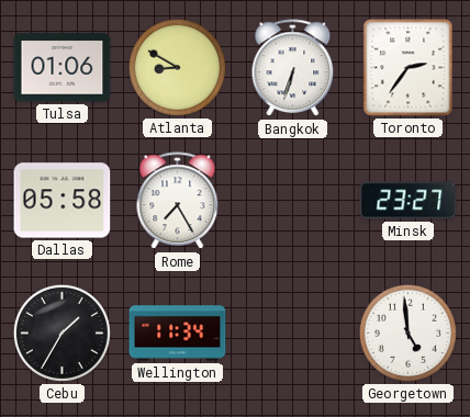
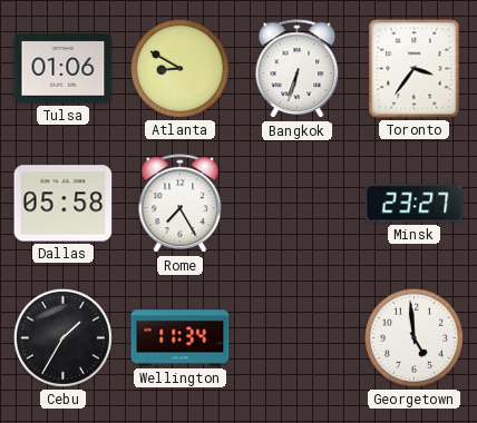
Toronto: 2:36 -> 3:36 (415, 69)
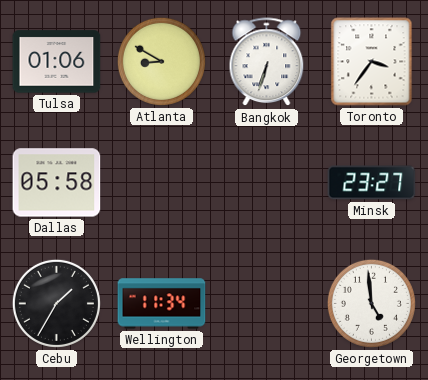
Rome: 7:25 -> none (181, 204)
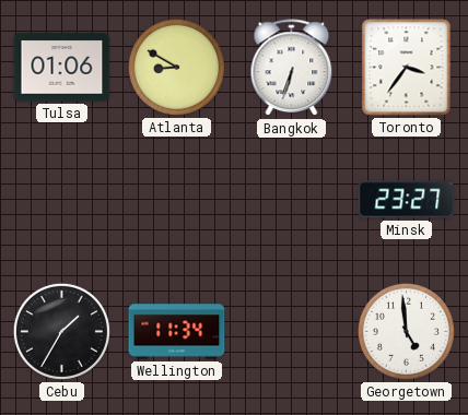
Dallas: 05:58 -> none (57, 183)
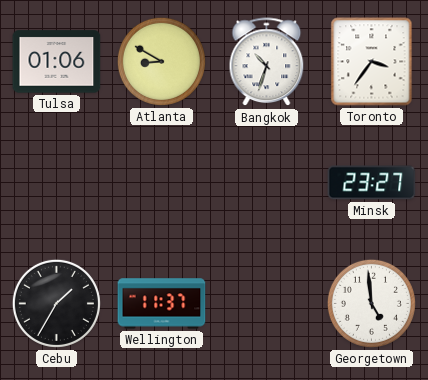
Bangkok: 6:33 -> 10:33 (267, 62)
Wellington: 11:34 -> 11:37 (162, 304)
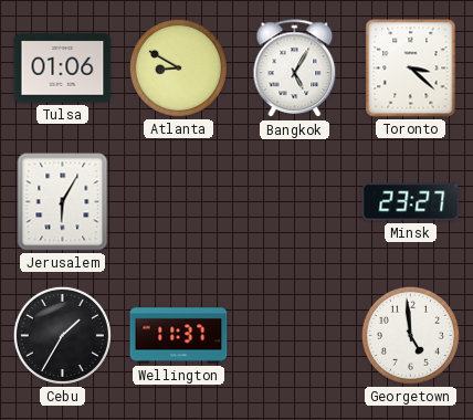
Bangkok: 10:33 -> 5:05 (295, 69)
Toronto: 3:36 -> 3:22 (411, 69)
Jerusalem: none -> 6:05 (63, 202)
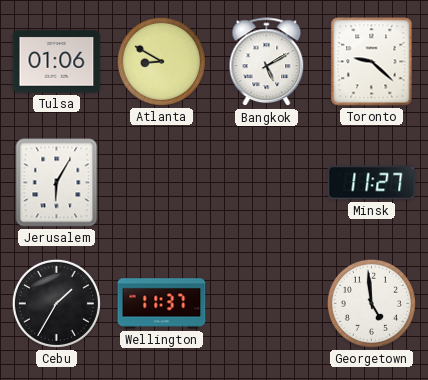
Bangkok: 5:05 -> 5:10 (267, 62)
Toronto: 3:22 -> 9:22 (372, 62)
Minsk: 23:27 -> 11:27 (372, 183)
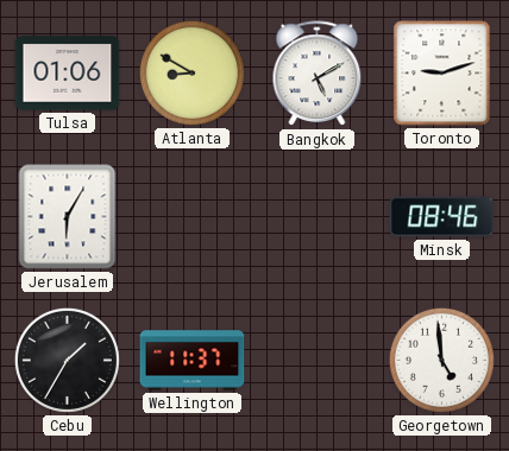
Toronto: 9:22 -> 9:12 (442, 74)
Minsk: 11:27 -> 08:46 (442, 217)
